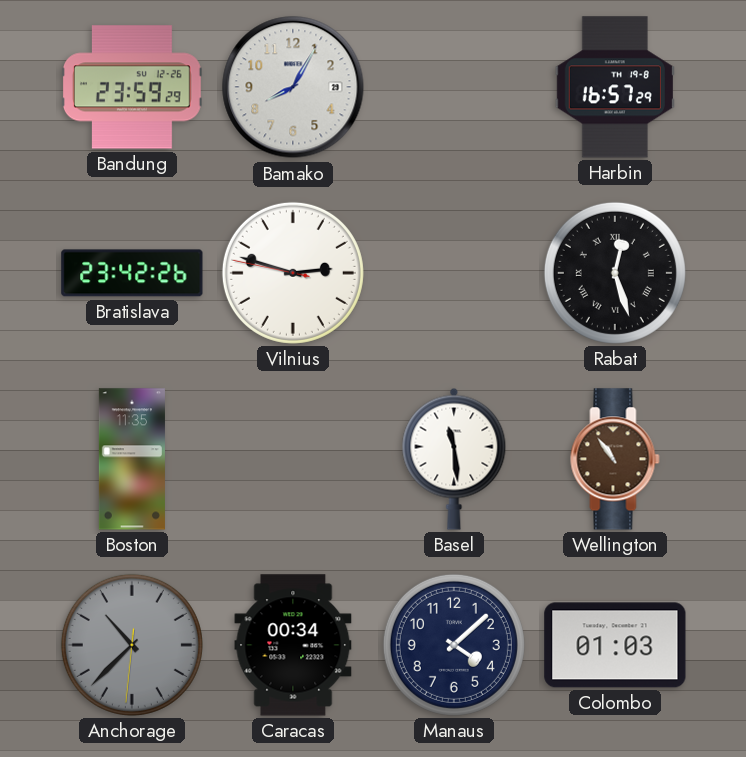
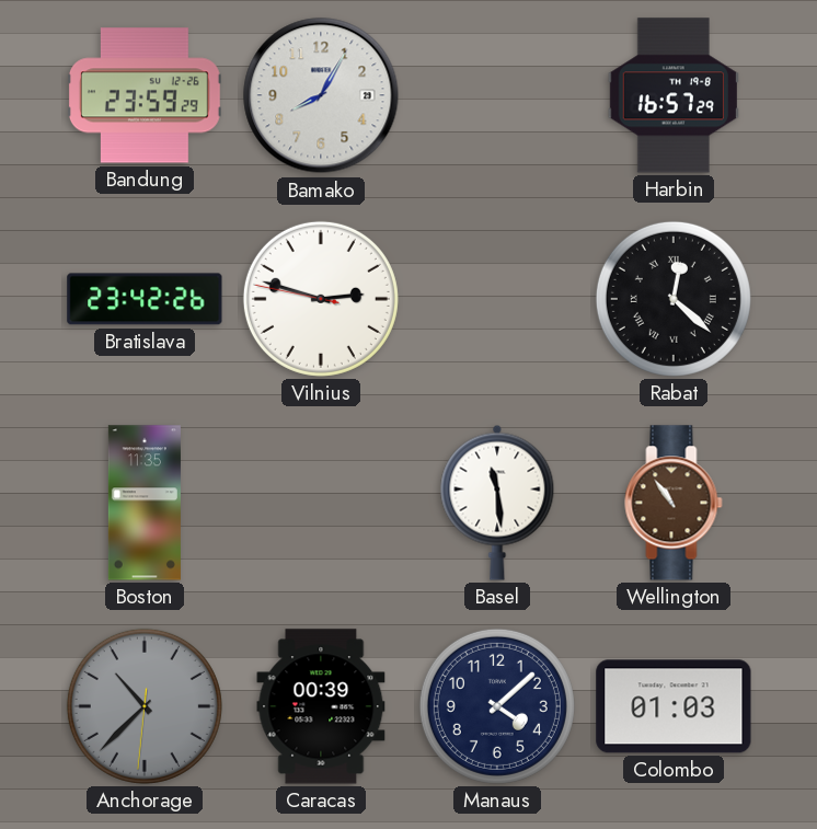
Rabat: 12:27 -> 12:22 (674, 299)
Caracas: 00:34 -> 00:39 (321, 706)
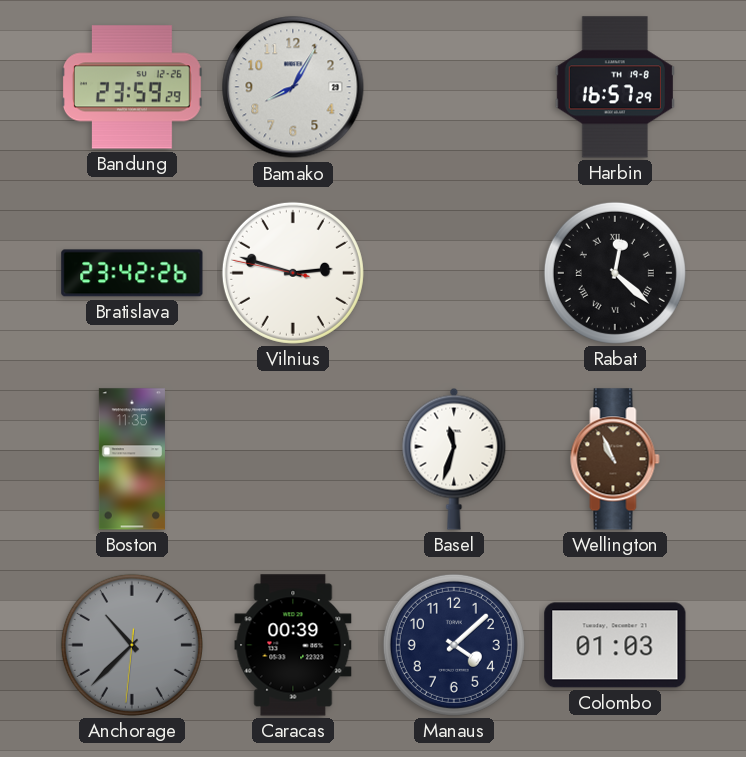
Basel: 11:29 -> 11:33 (454, 459)
Wellington: 10:54 -> 10:56 (615, 459)
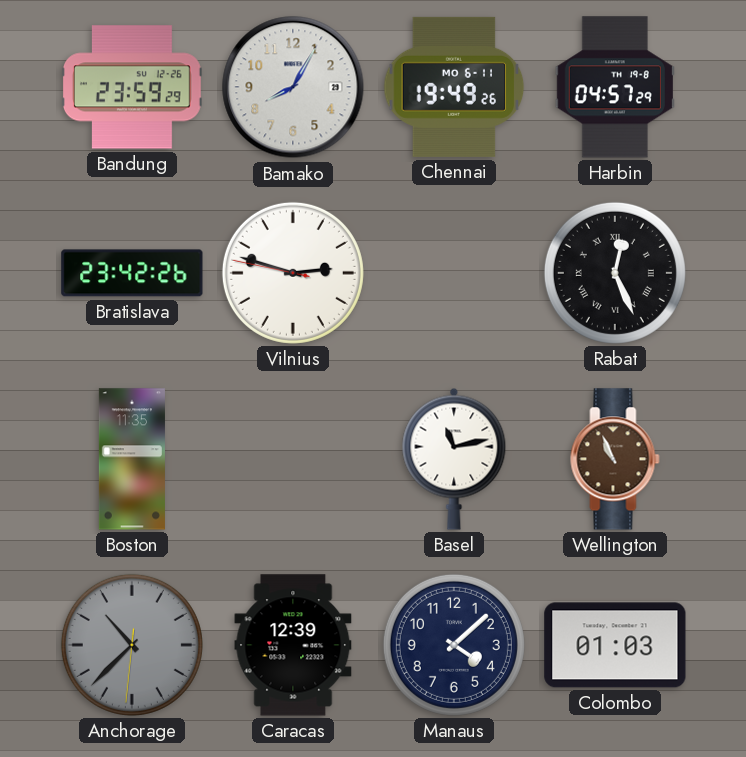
Chennai: none -> 19:49 (454, 87)
Harbin: 16:57 -> 04:57 (615, 87)
Rabat: 12:22 -> 12:26 (615, 273)
Basel: 11:33 -> 11:13 (454, 459)
Caracas: 00:39 -> 12:39 (293, 645)
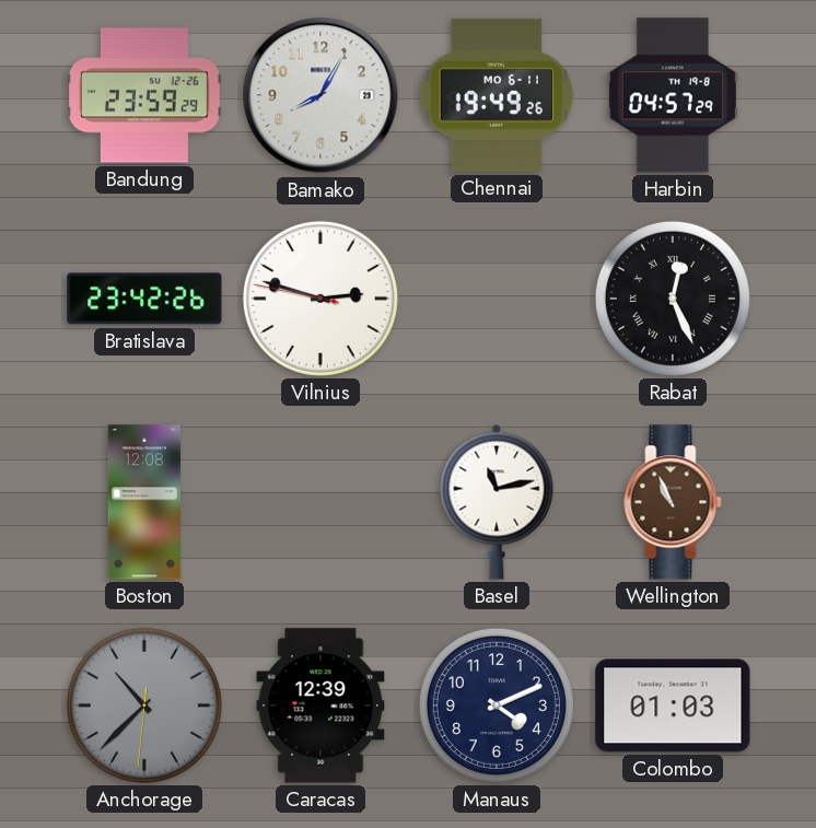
Boston: 11:35 -> 12:08 (144, 502)
Manaus: 4:08 -> 4:11 (497, 705)
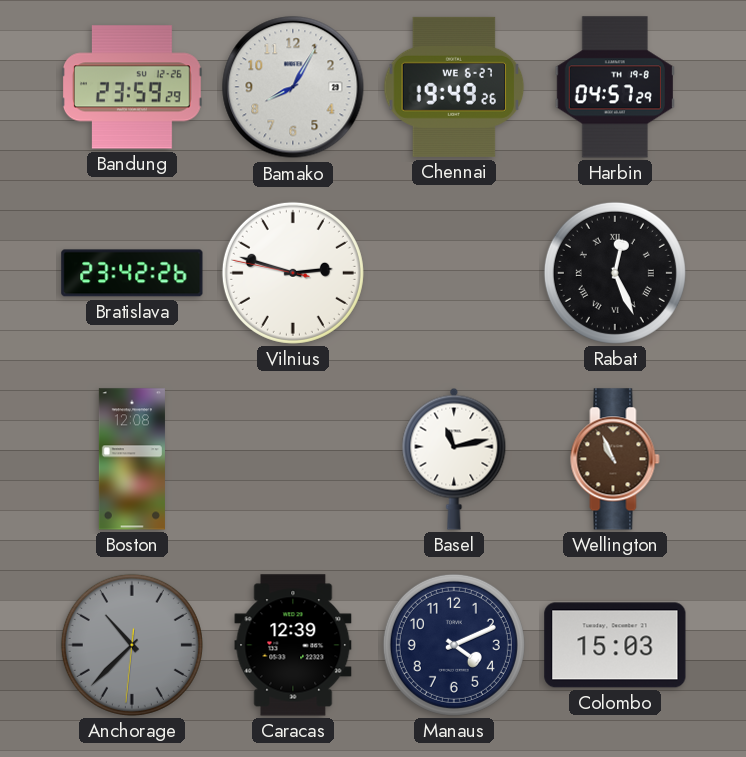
Chennai date: MO 6-11 -> WE 6-27 (454, 87)
Colombo: 01:03 -> 15:03 (615, 645)
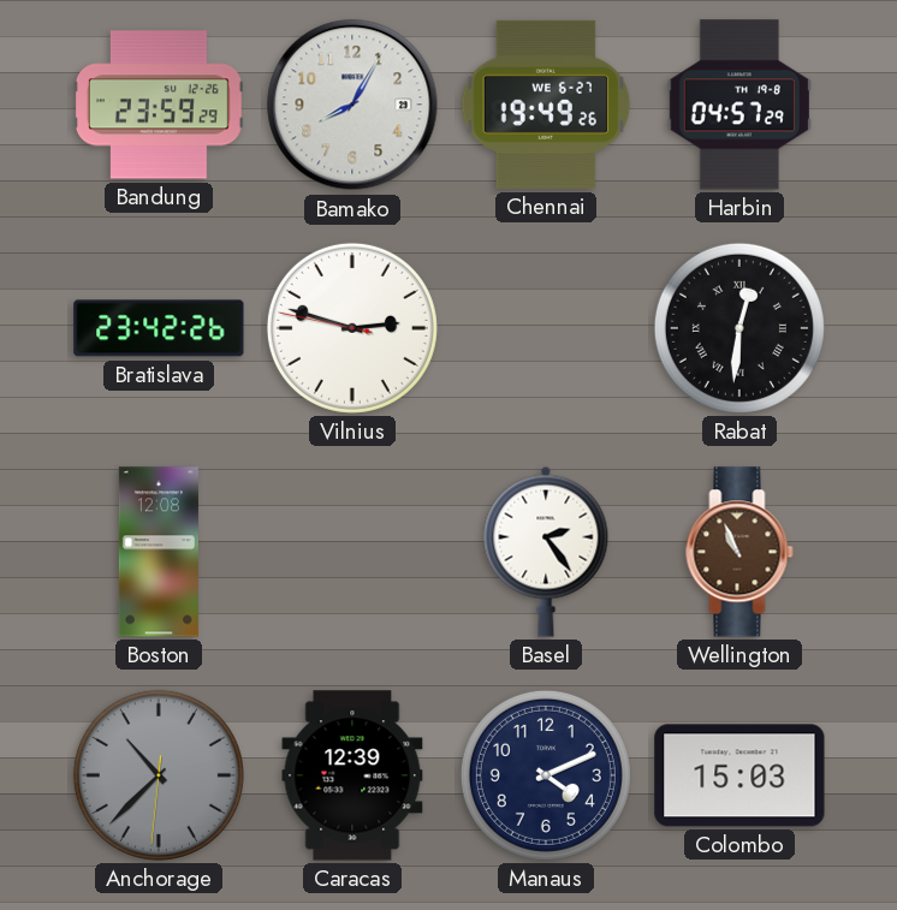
Rabat: 12:26 -> 12:31 (739, 328)
Basel: 11:13 -> 2:24 (546, 552)
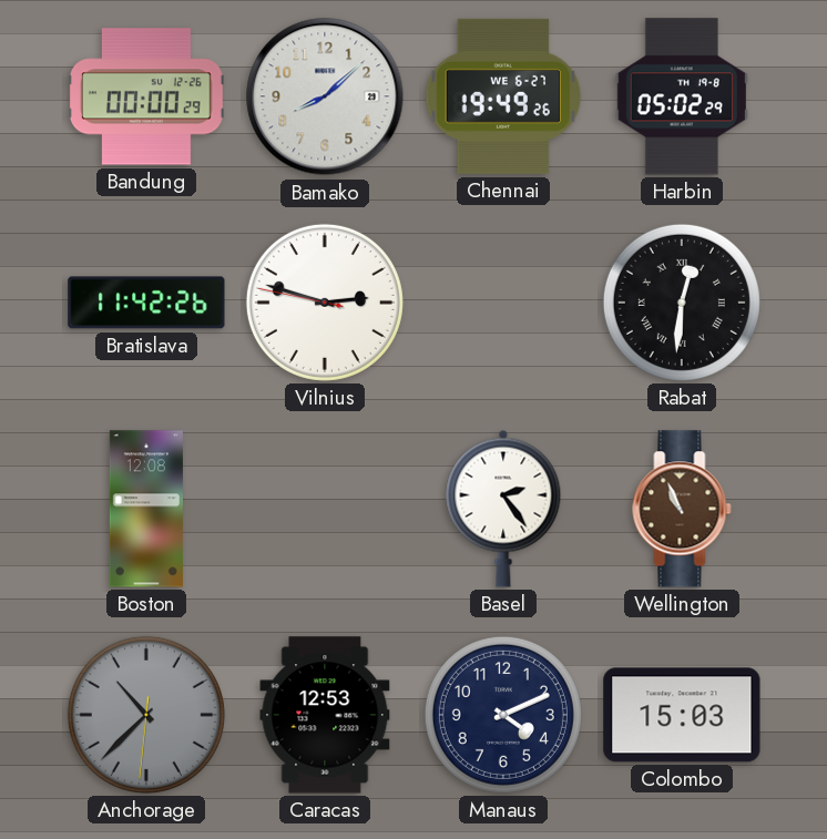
Bandung: 23:59 -> 00:00 (146, 96)
Bamako: 8:05 -> 8:08 (325, 96)
Harbin: 04:57 -> 05:02 (682, 96)
Bratislava: 23:42 -> 11:42 (146, 303)
Caracas: 12:39 -> 12:53 (325, 715)
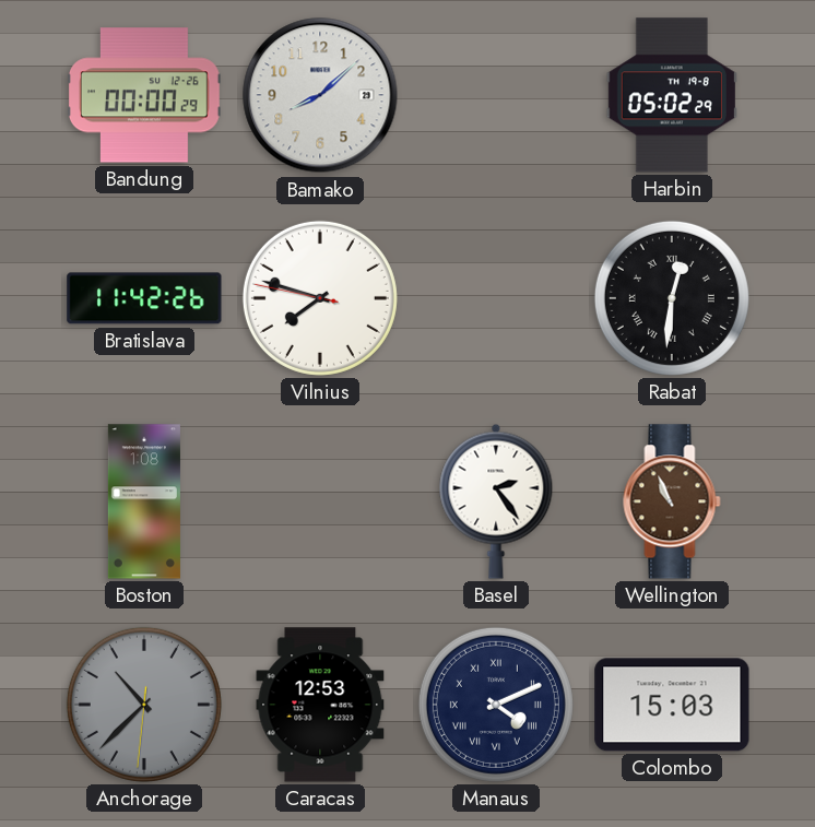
Chennai: 19:49 -> none (503, 96)
Vilnius: 2:47 -> 7:47 (320, 298)
Boston: 12:08 -> 1:08 (144, 501)
Manaus numerals: Arabic -> Roman (496, 705)
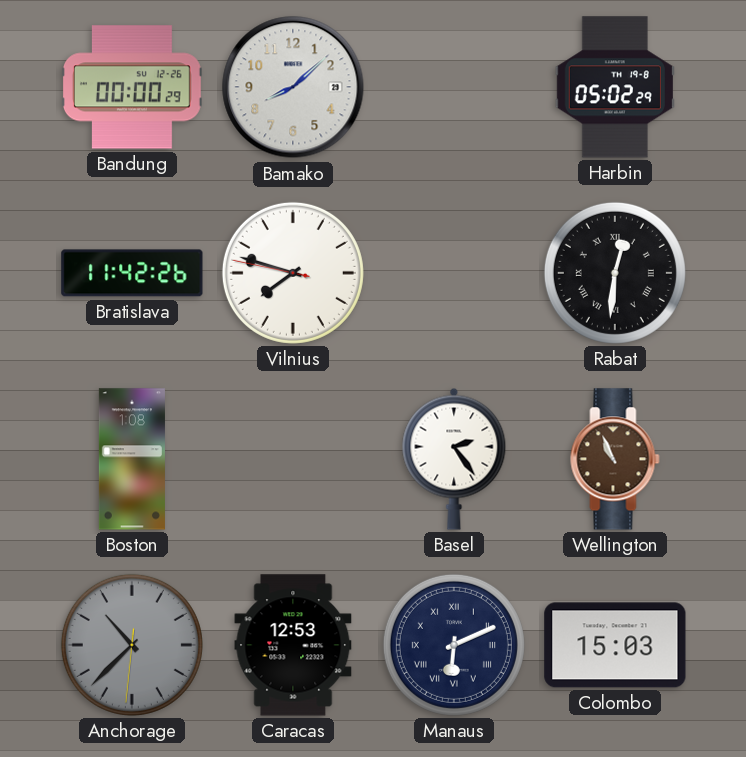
Manaus: 4:11 -> 6:11 (454, 645)
